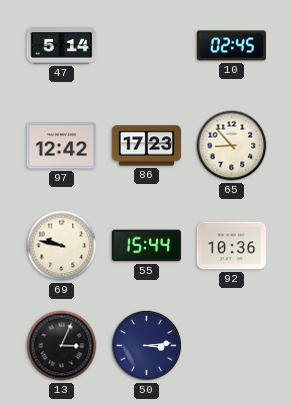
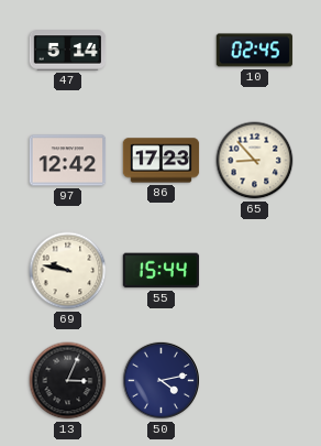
92: 10:36 -> none (232, 246)
50: 3:14 -> 4:13 (160, 380)
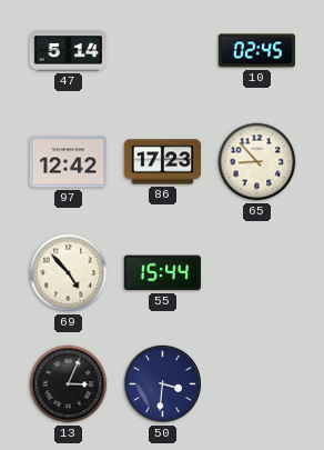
69: 9:47 -> 4:53 (69, 273)
50: 4:13 -> 3:31 (162, 383)
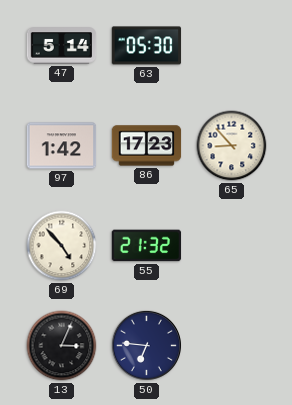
63: none -> 05:30 (147, 46)
10: 02:45 -> none (257, 51)
97: 12:42 -> 1:42 (62, 146)
55: 15:44 -> 21:32 (147, 246)
50: 3:31 -> 6:46 (146, 345)
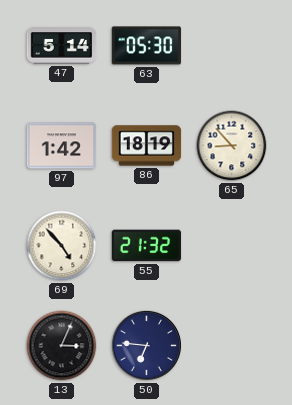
86: 17:23 -> 18:19 (147, 146)
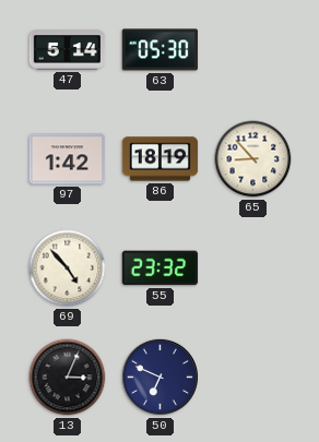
55: 21:32 -> 23:32 (161, 268)
50: 6:46 -> 6:49 (159, 377)
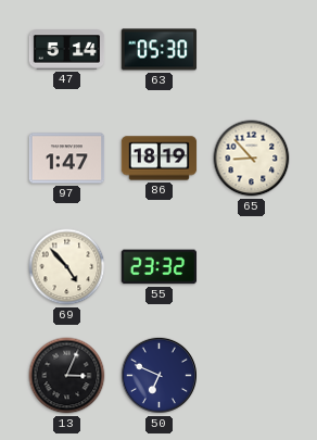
97: 1:42 -> 1:47 (67, 159)
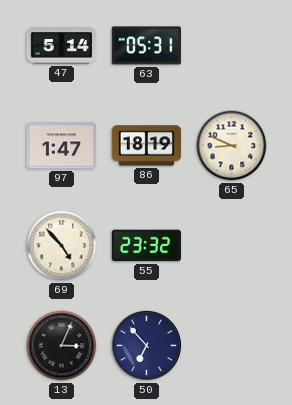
63: 05:30 -> 05:31 (147, 46)
65: 8:53 -> 8:49 (232, 146)
50: 6:49 -> 6:53 (146, 345)
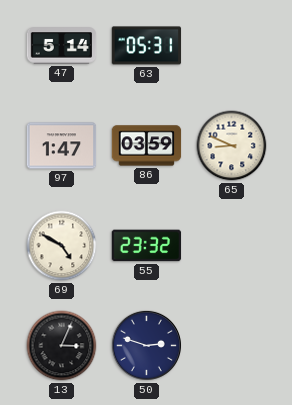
86: 18:19 -> 03:59 (147, 146)
69: 4:53 -> 4:50 (62, 246)
50: 6:53 -> 2:48 (146, 345)
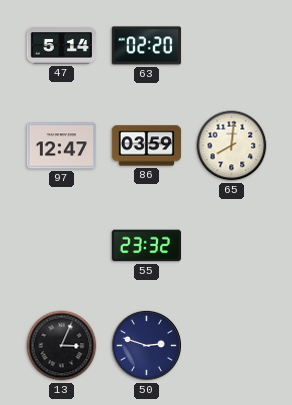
63: 05:31 -> 02:20 (147, 46)
97: 1:47 -> 12:47 (62, 146)
65: 8:49 -> 8:01 (232, 146)
69: 4:50 -> none (62, 246)
